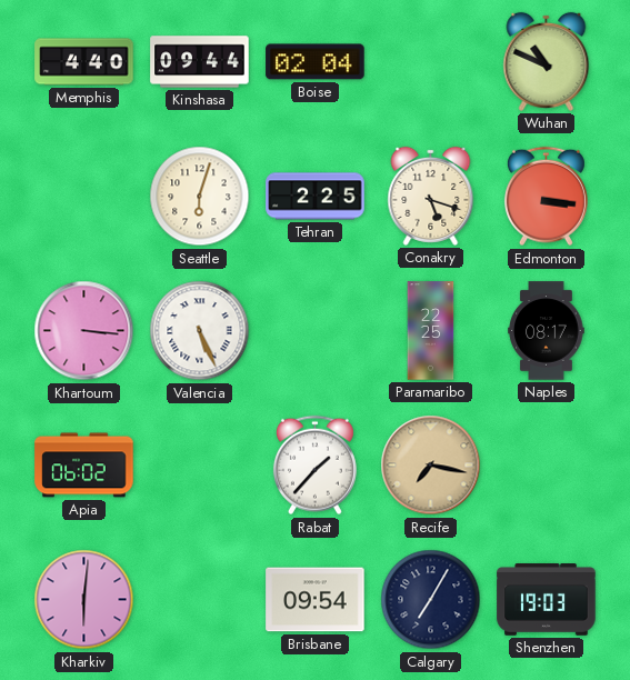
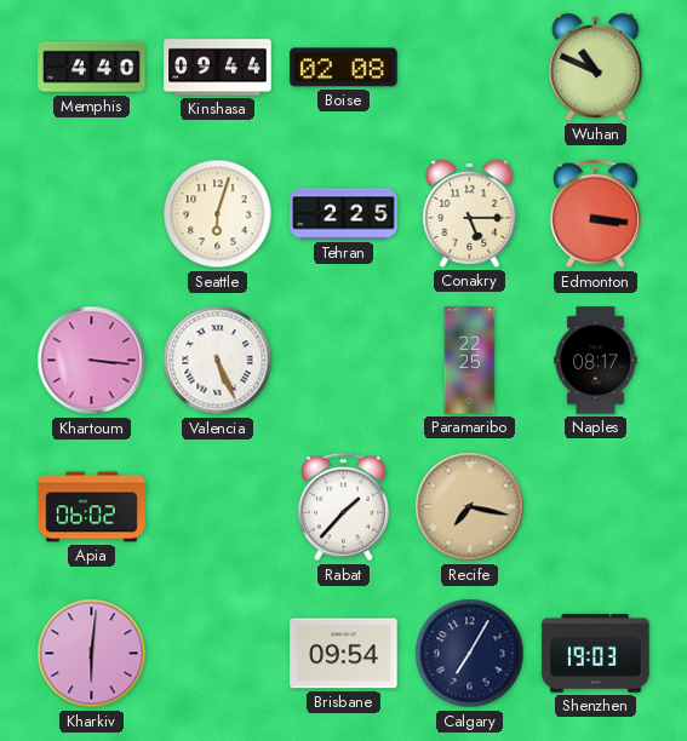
Boise: 02:04 -> 02:08 (344, 68)
Conakry: 5:18 -> 5:15 (470, 213)
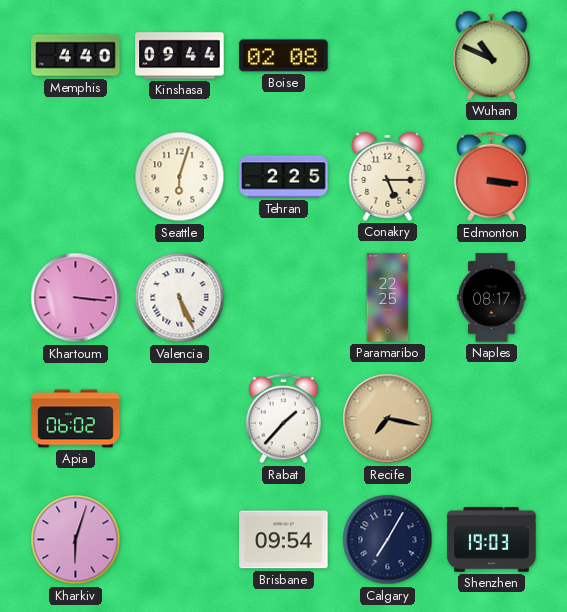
Kharkiv: 6:01 -> 6:03 (76, 540)
